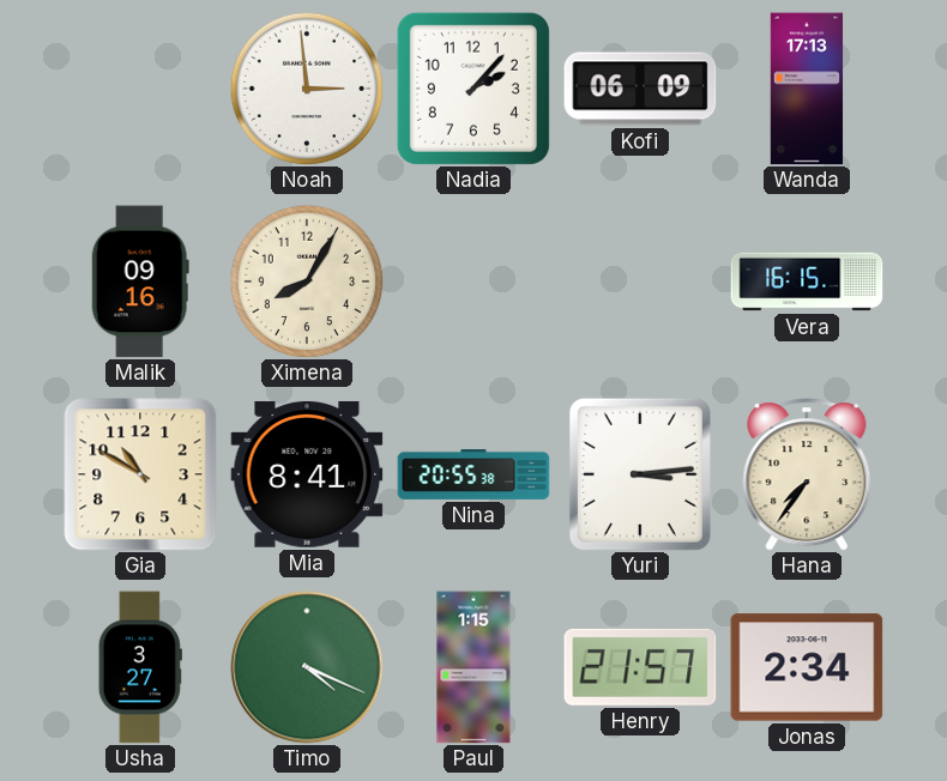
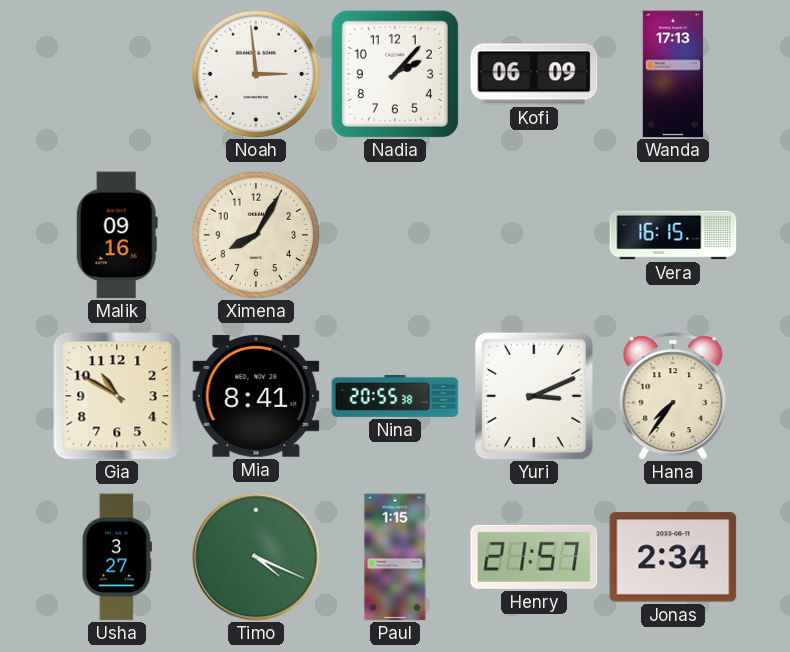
Yuri: 3:14 -> 3:11 (534, 396)
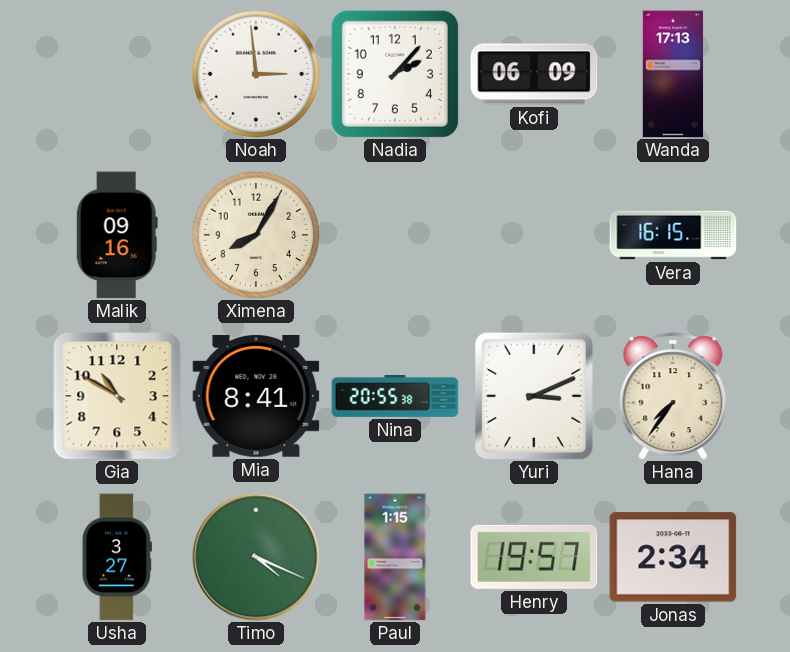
Henry: 21:57 -> 19:57 (534, 557)
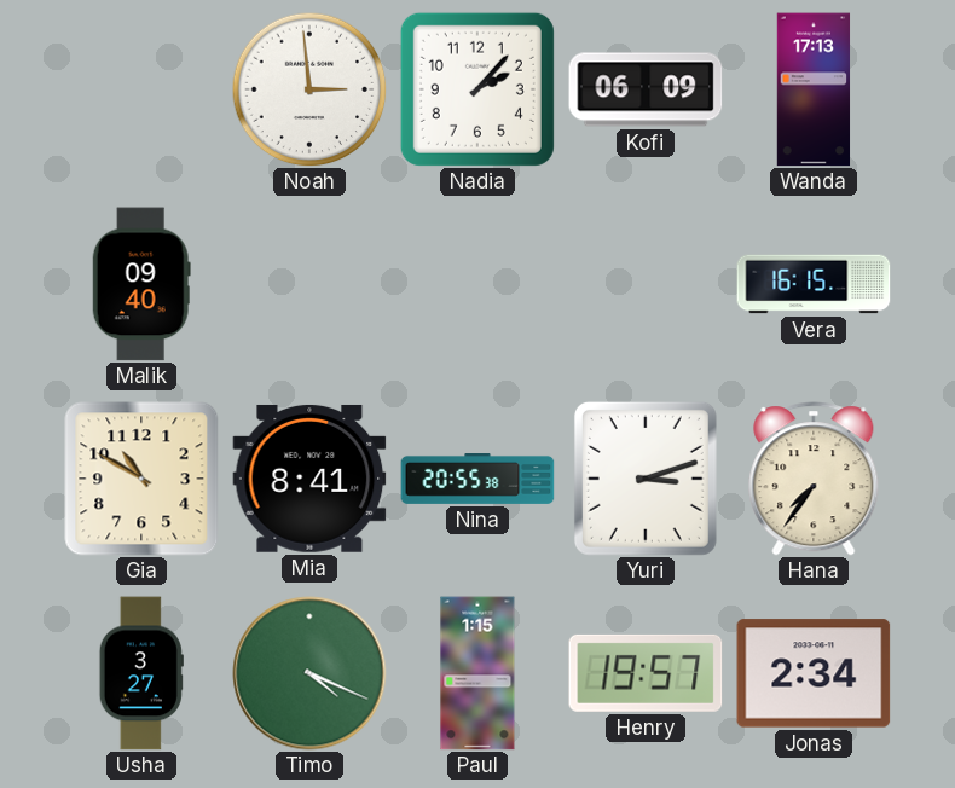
Malik: 09:16 -> 09:40 (141, 284)
Ximena: 8:05 -> none (256, 235)
Yuri: 3:11 -> 3:12 (646, 479)
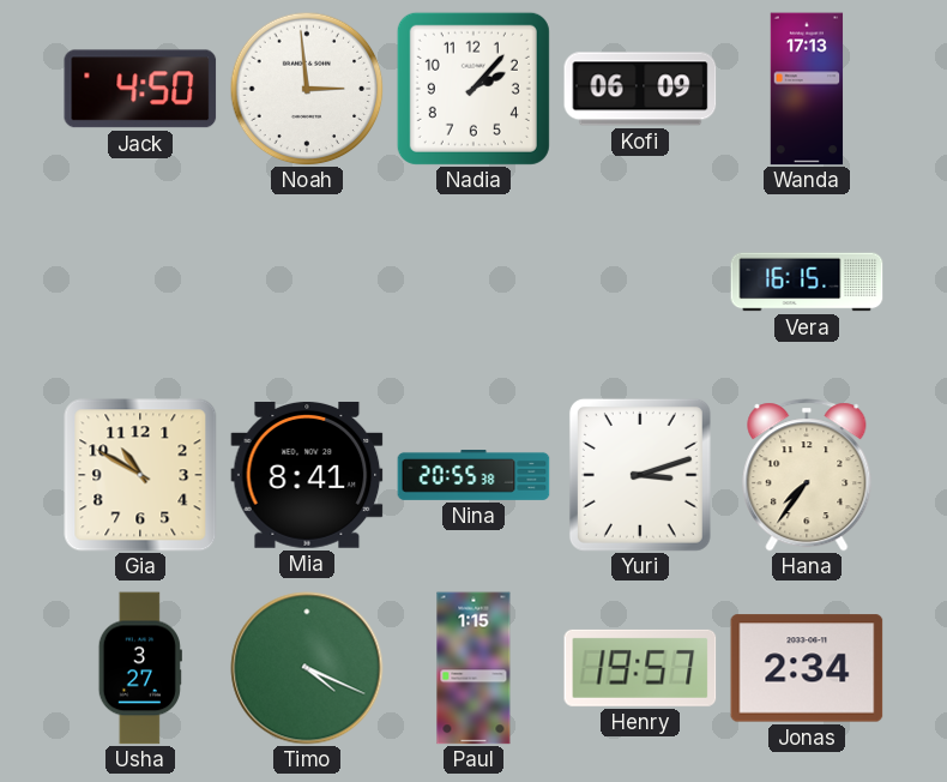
Jack: none -> 4:50 (140, 89)
Malik: 09:40 -> none (141, 284)
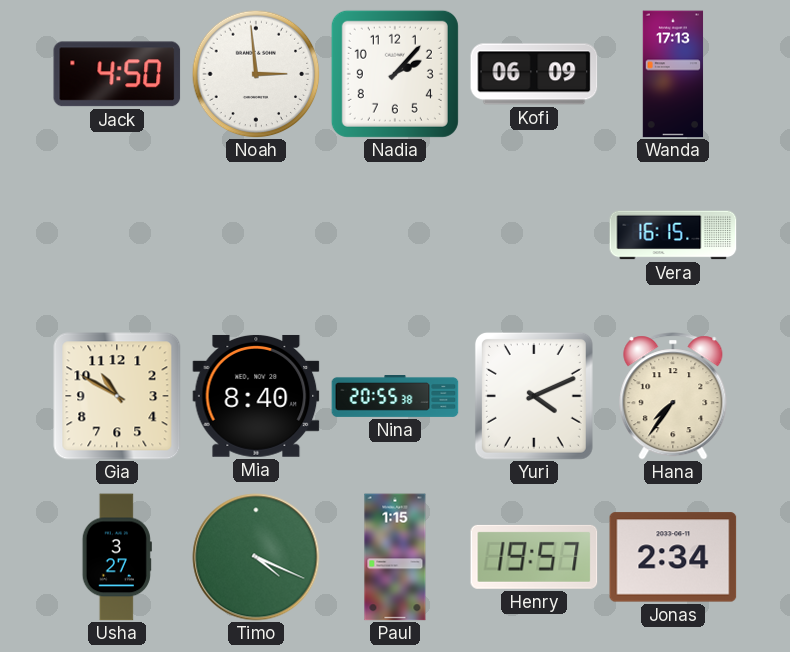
Mia: 8:41 -> 8:40 (256, 396)
Yuri: 3:12 -> 4:11 (534, 396)
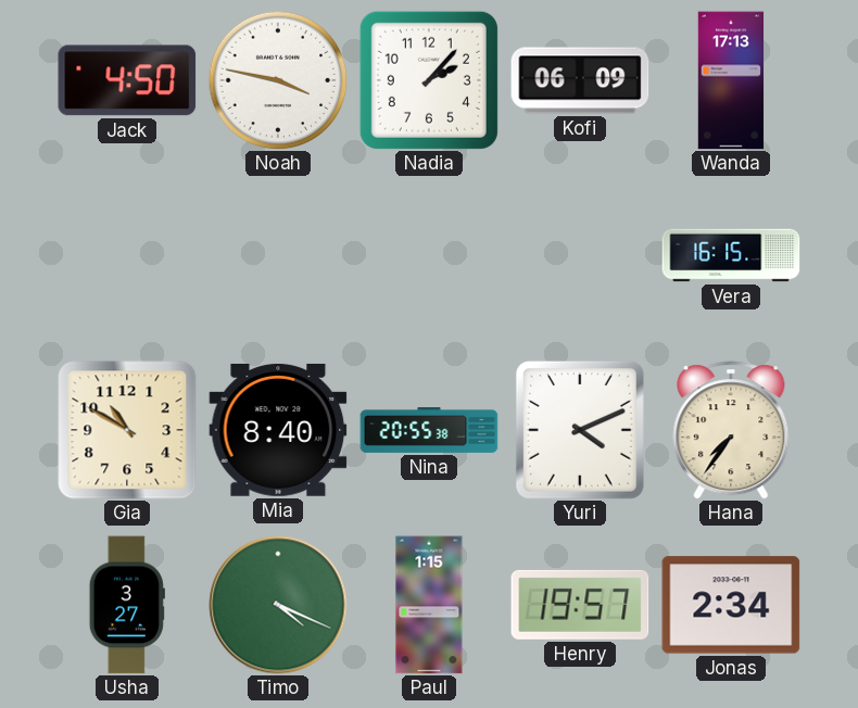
Noah: 2:59 -> 3:47 (278, 80)
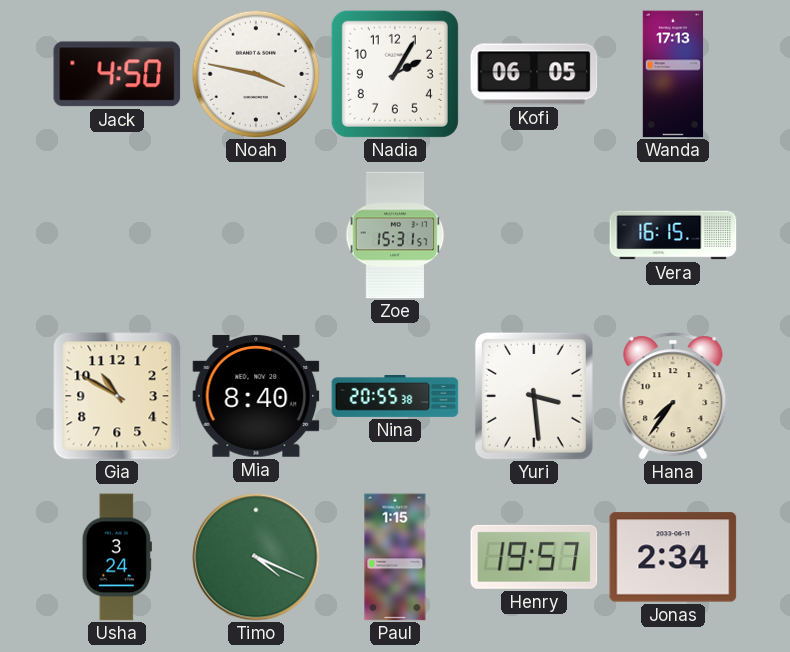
Nadia: 2:07 -> 2:05 (395, 74)
Kofi: 06:09 -> 06:05 (534, 74)
Zoe: none -> 15:31 (395, 235)
Yuri: 4:11 -> 3:29 (534, 396)
Usha: 3:27 -> 3:24 (117, 557)
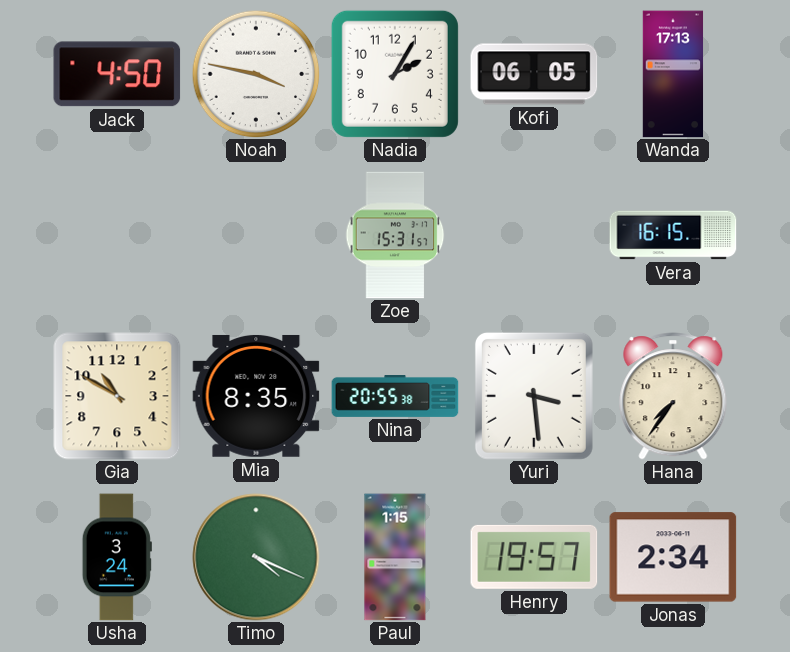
Mia: 8:40 -> 8:35 (256, 396)
